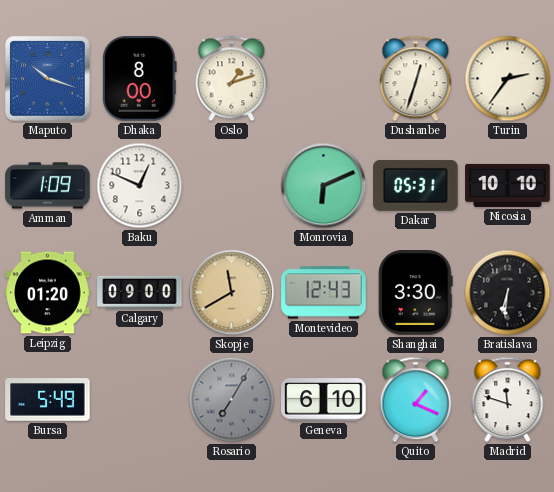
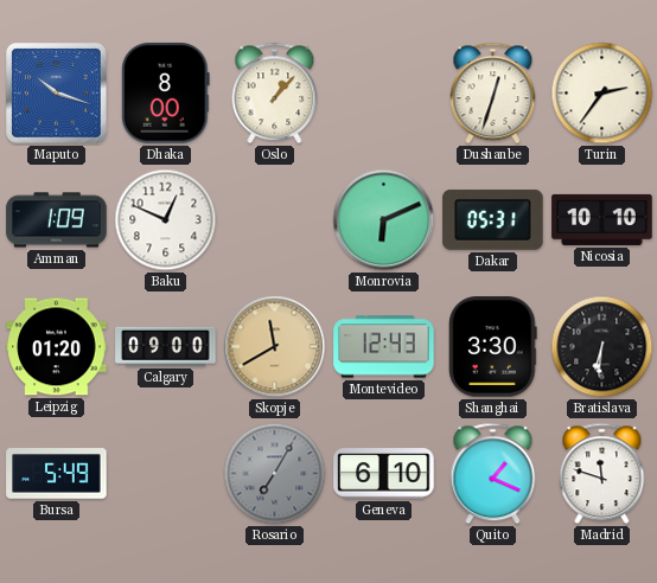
Oslo: 1:12 -> 1:07 (275, 94)
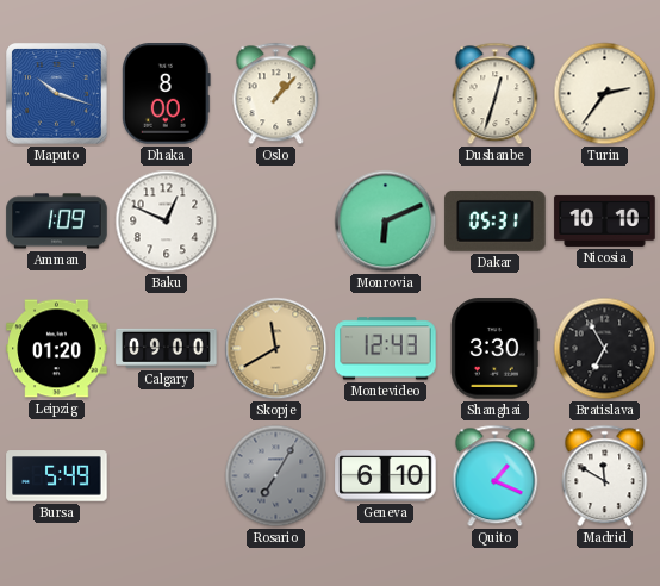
Bratislava: 6:31 -> 6:55 (605, 349)
Madrid: 11:48 -> 11:50 (605, 476)
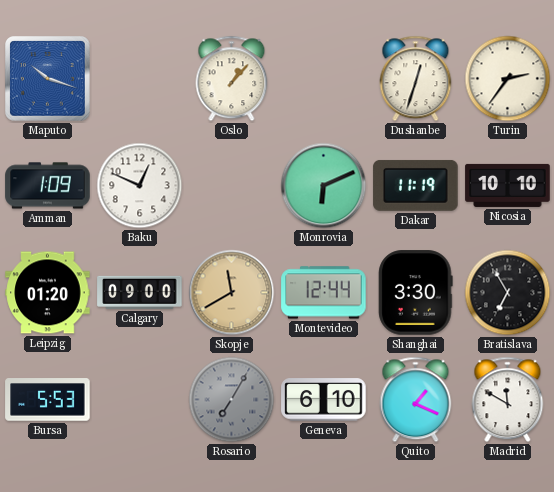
Dhaka: 8:00 -> none (167, 94)
Dakar: 05:31 -> 11:19 (416, 185)
Montevideo: 12:43 -> 12:44 (324, 293)
Bursa: 5:49 -> 5:53 (48, 400)
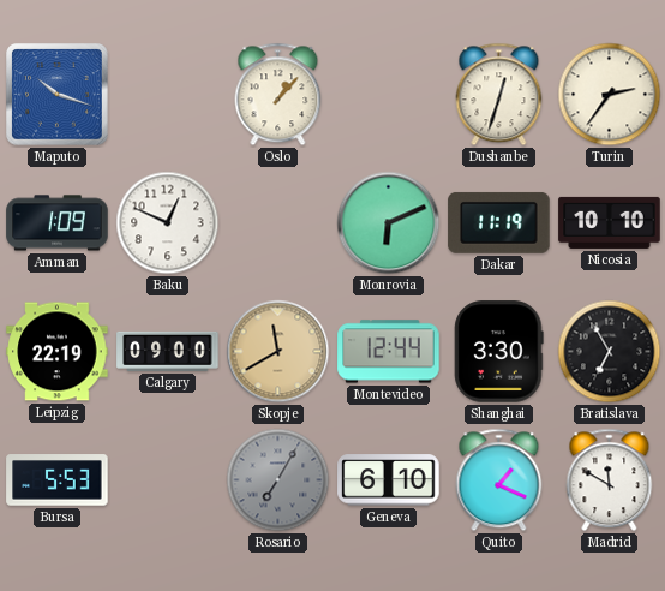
Leipzig: 01:20 -> 22:19 (58, 352)
